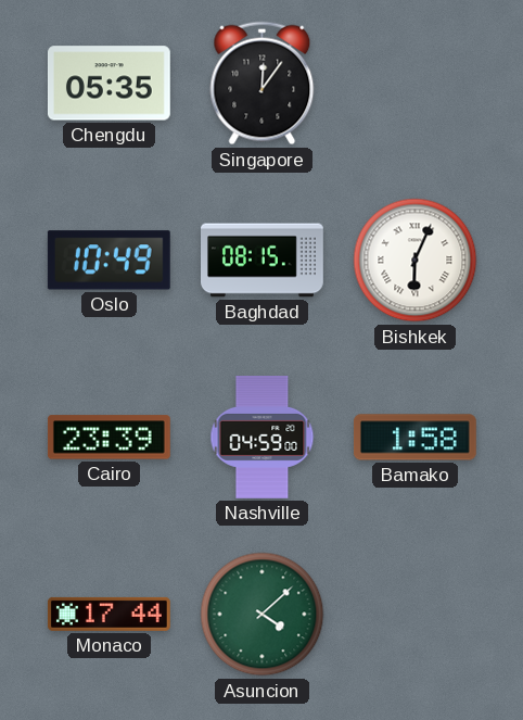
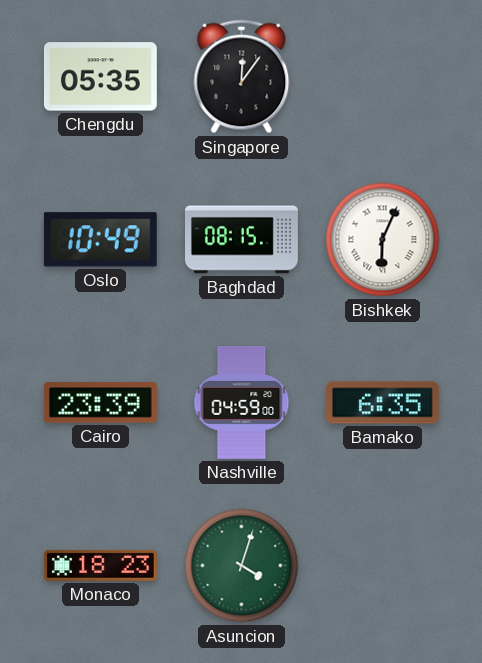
Bamako: 1:58 -> 6:35 (382, 403)
Monaco: 17:44 -> 18:23 (100, 565)
Asuncion: 4:08 -> 4:03 (242, 566)
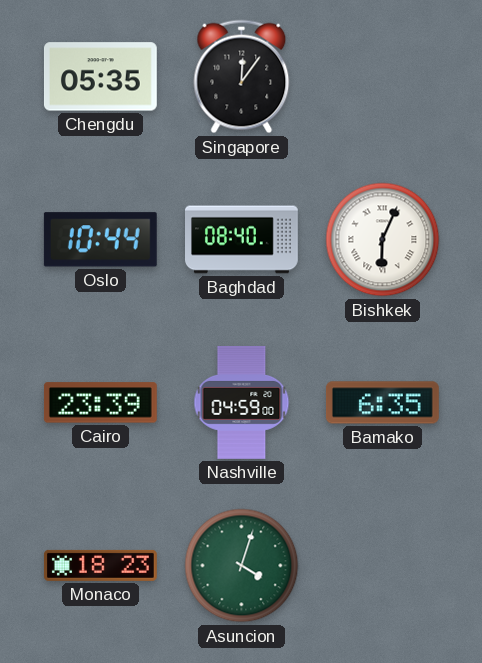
Oslo: 10:49 -> 10:44 (100, 240)
Baghdad: 08:15 -> 08:40 (242, 240)
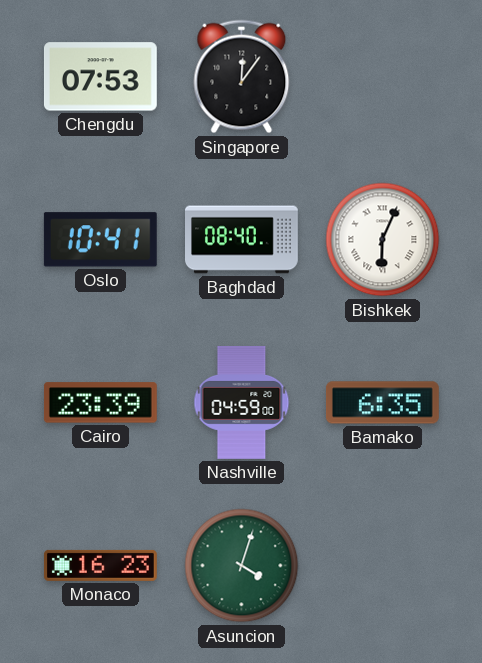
Chengdu: 05:35 -> 07:53 (100, 77)
Oslo: 10:44 -> 10:41 (100, 240)
Monaco: 18:23 -> 16:23 (100, 565)
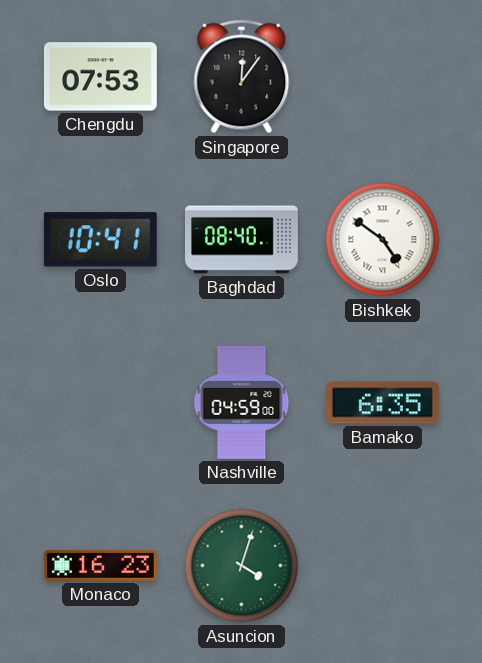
Bishkek: 6:04 -> 4:51 (383, 240)
Cairo: 23:39 -> none (100, 403)
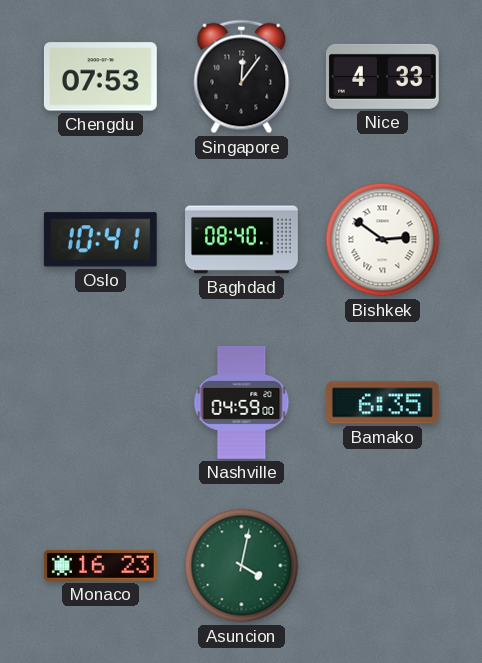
Nice: none -> 4:33 (382, 76)
Bishkek: 4:51 -> 2:51 (383, 240)
Asuncion: 4:03 -> 4:02 (242, 566)
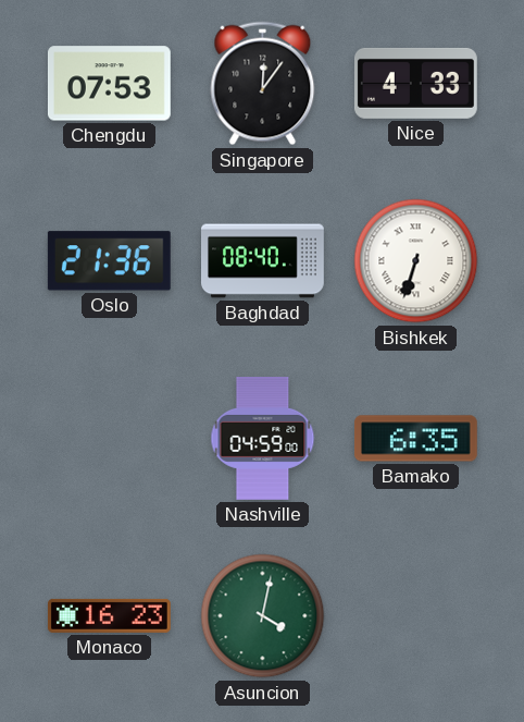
Oslo: 10:41 -> 21:36 (109, 261)
Bishkek: 2:51 -> 6:33 (416, 261)
